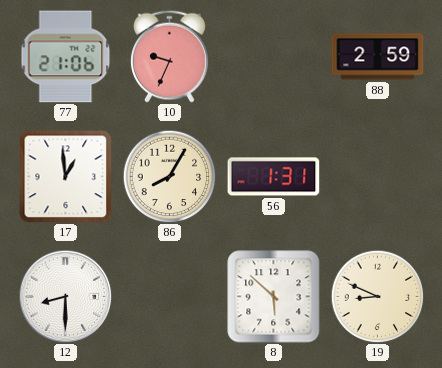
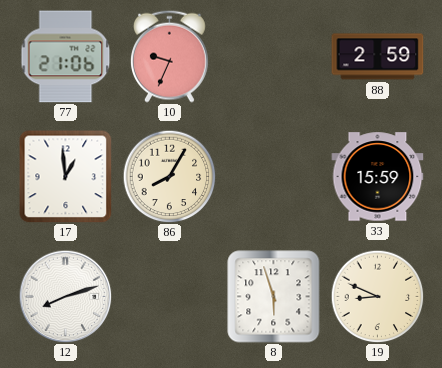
56: 1:31 -> none (274, 177)
33: none -> 15:59 (378, 177)
12: 8:30 -> 8:12 (65, 296)
8: 5:52 -> 5:57 (274, 297)
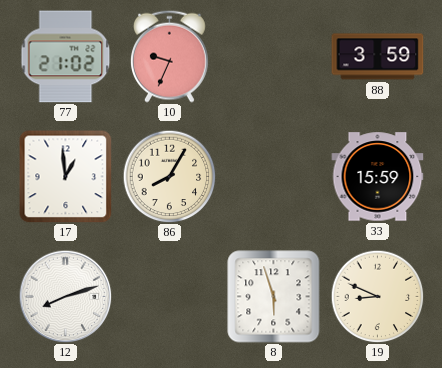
77: 21:06 -> 21:02 (66, 57)
88: 2:59 -> 3:59 (378, 57)
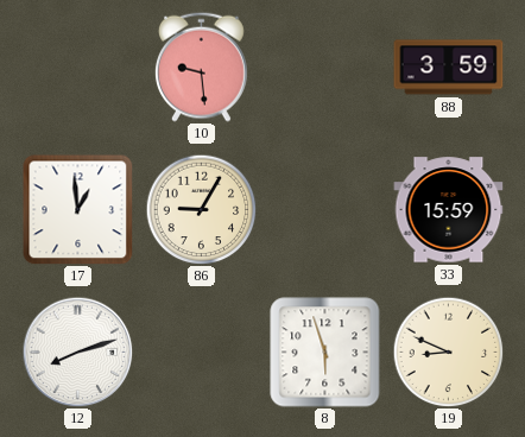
77: 21:02 -> none (66, 57)
10: 9:34 -> 9:29 (201, 66)
86: 8:05 -> 9:05 (201, 209)
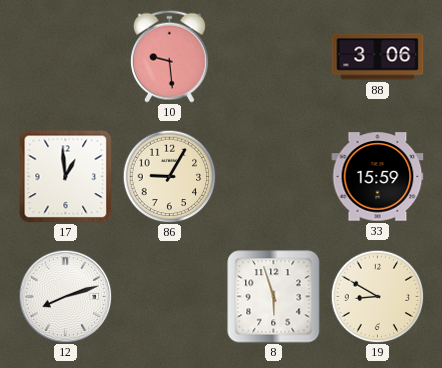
88: 3:59 -> 3:06 (378, 57)
19: 8:49 -> 8:50 (377, 296)
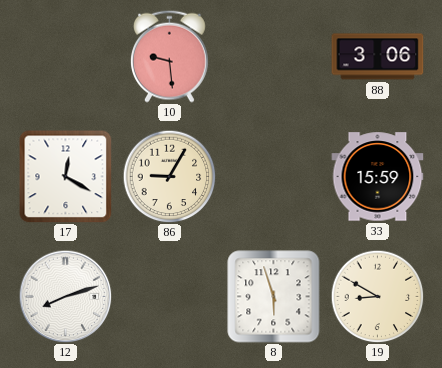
17: 12:59 -> 12:20 (66, 177)
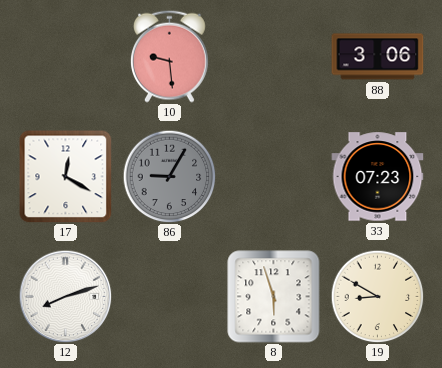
86 dial: cream -> grey (169, 176)
33: 15:59 -> 07:23 (378, 177)
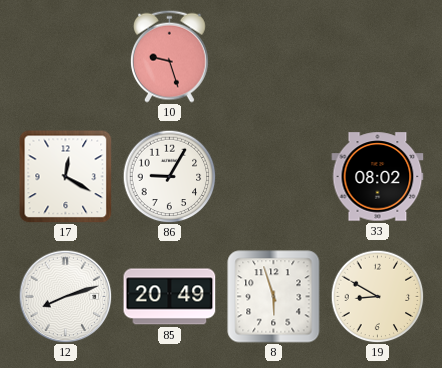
10: 9:29 -> 9:27 (169, 56)
88: 3:06 -> none (378, 57)
86 dial: grey -> white (169, 176)
33: 07:23 -> 08:02 (378, 177)
85: none -> 20:49 (170, 297)
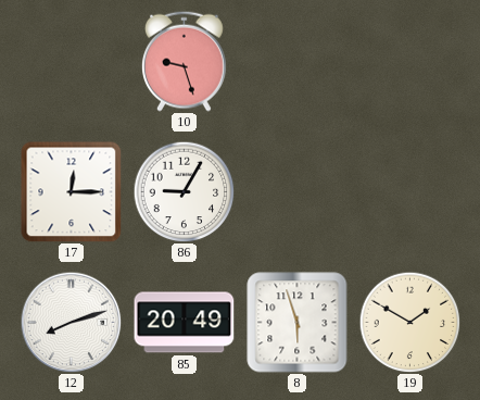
17: 12:20 -> 12:15 (72, 192)
33: 08:02 -> none (378, 177)
19: 8:50 -> 1:50 (409, 322)
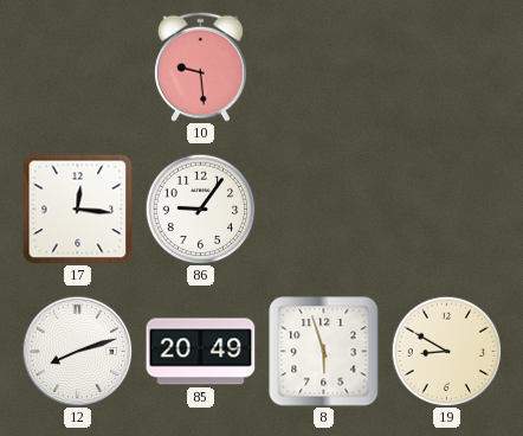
10: 9:27 -> 9:29 (200, 66)
17: 12:15 -> 12:16 (78, 210)
86: 9:05 -> 9:06 (200, 209)
19: 1:50 -> 8:50 (446, 351)
